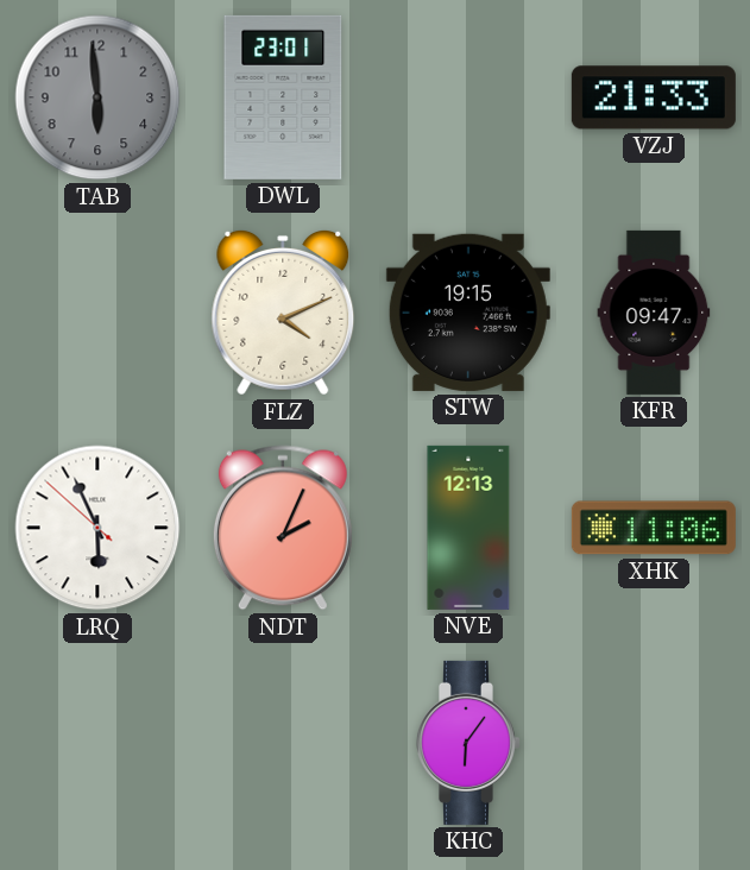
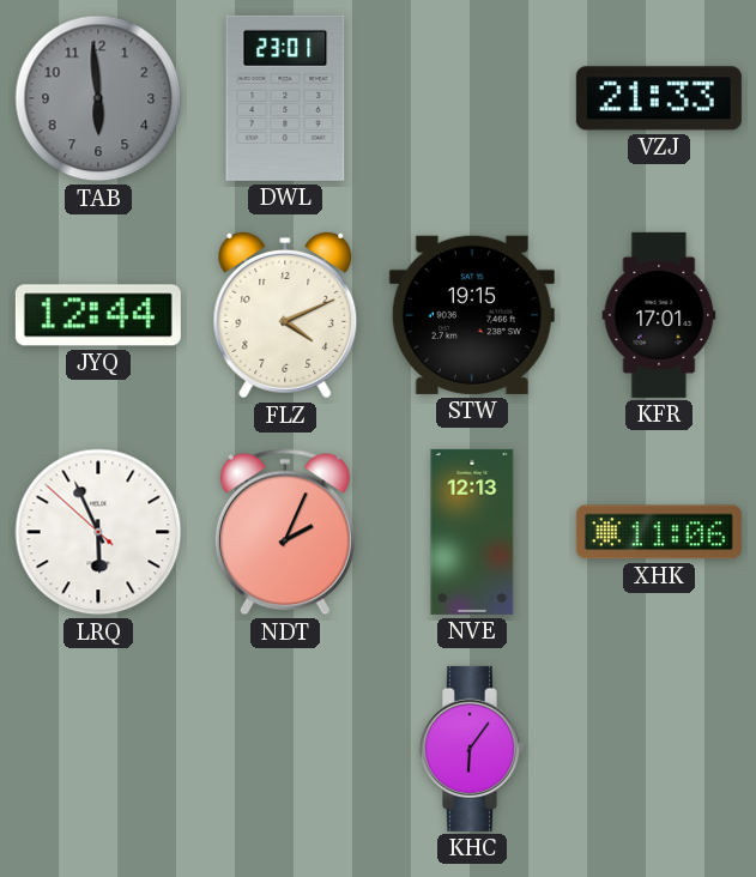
JYQ: none -> 12:44 (98, 315)
KFR: 09:47 -> 17:01 (659, 315)
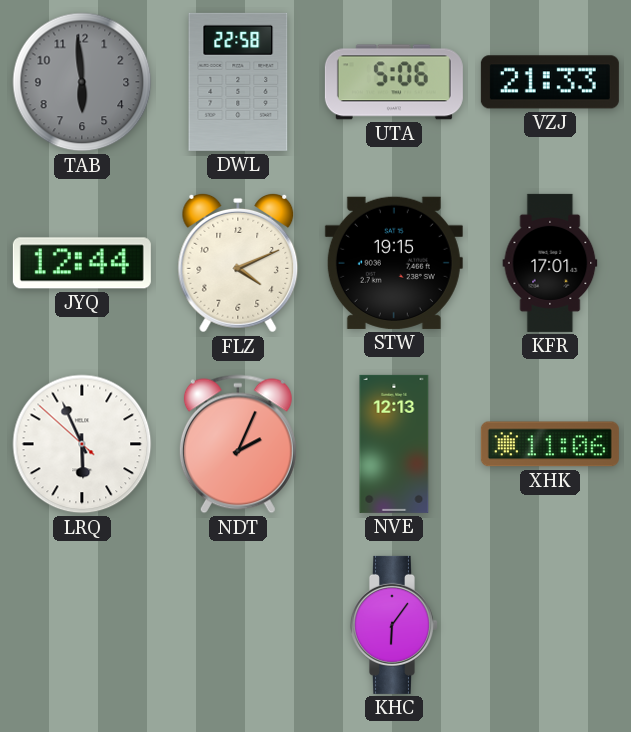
DWL: 23:01 -> 22:58 (238, 82)
UTA: none -> 5:06 (394, 82)
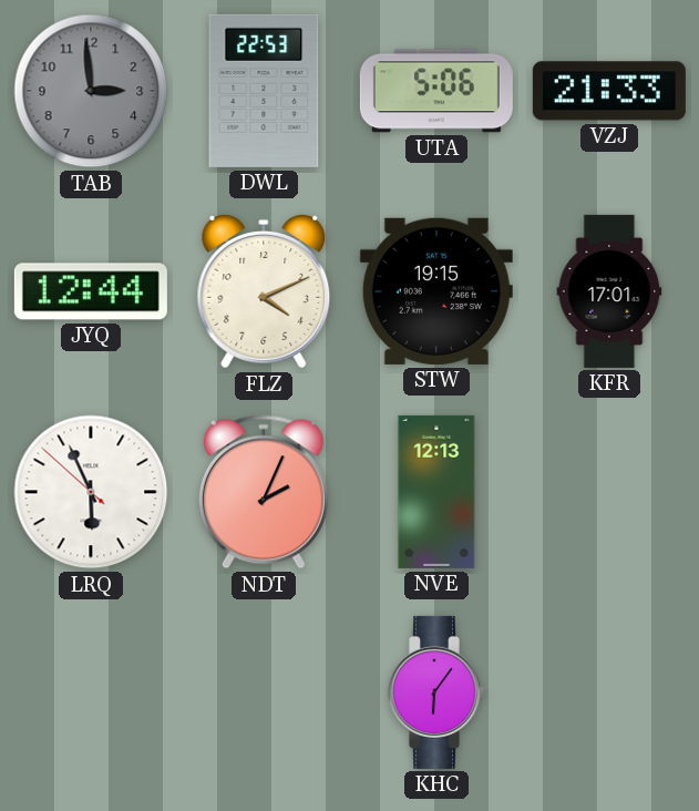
TAB: 5:59 -> 2:59 (91, 91)
DWL: 22:58 -> 22:53 (264, 91)
XHK: 11:06 -> none (550, 444)
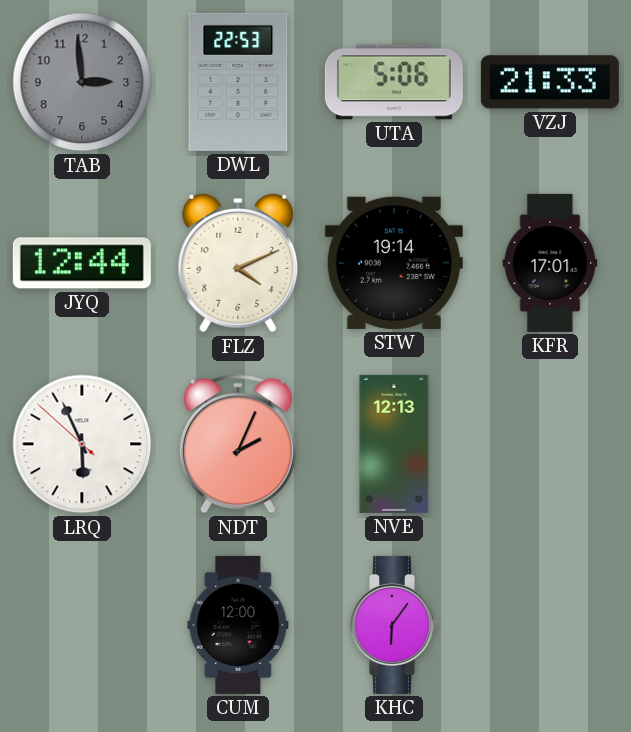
STW: 19:15 -> 19:14 (394, 263)
CUM: none -> 12:00 (238, 625)
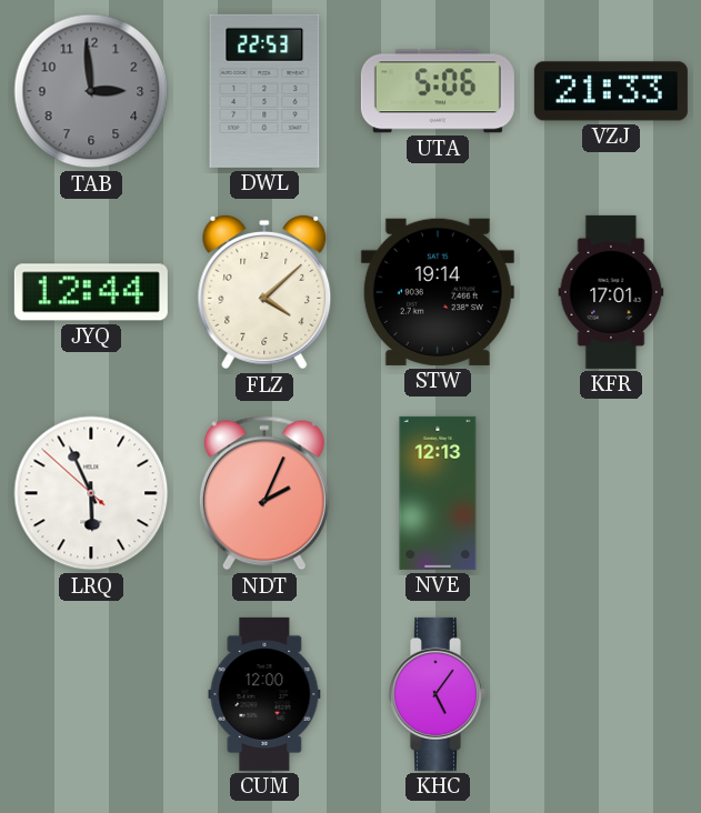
FLZ: 4:11 -> 4:08 (264, 292)
KHC: 6:06 -> 5:06 (438, 694)
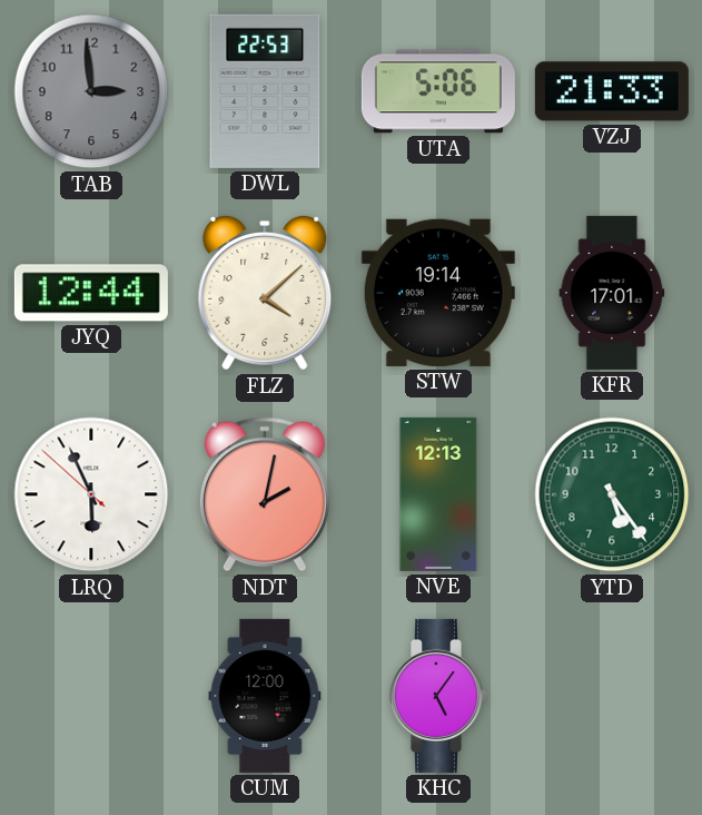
NDT: 2:04 -> 2:02 (265, 494)
YTD: none -> 5:24 (612, 494)
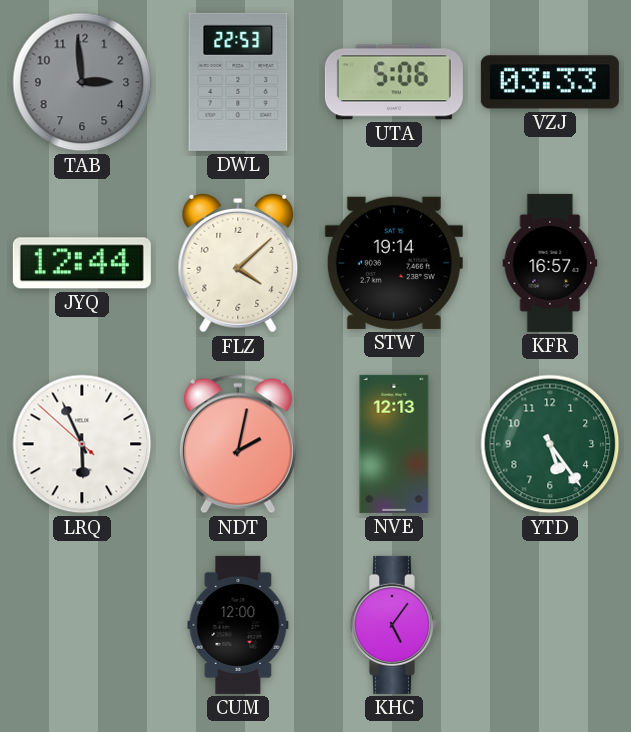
VZJ: 21:33 -> 03:33 (550, 82)
KFR: 17:01 -> 16:57 (550, 263)
